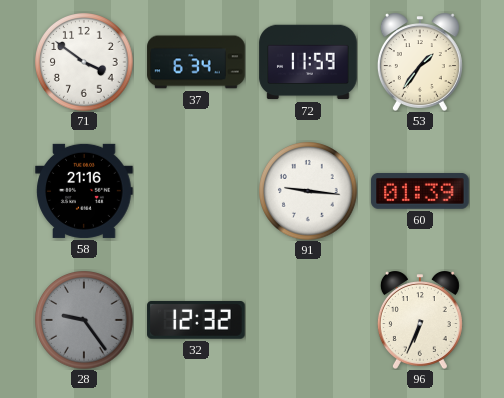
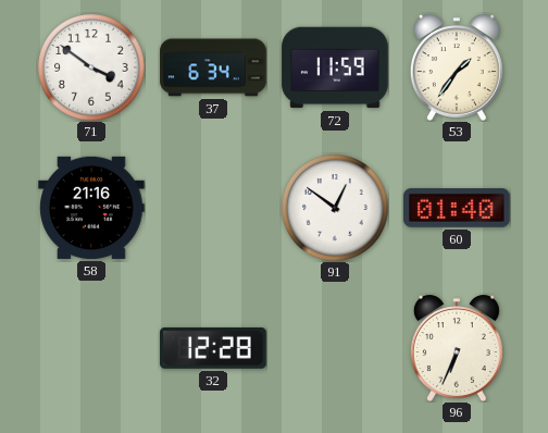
91: 9:16 -> 12:51 (335, 208)
60: 01:39 -> 01:40 (457, 209)
28: 9:24 -> none (84, 320)
32: 12:32 -> 12:28 (213, 348)
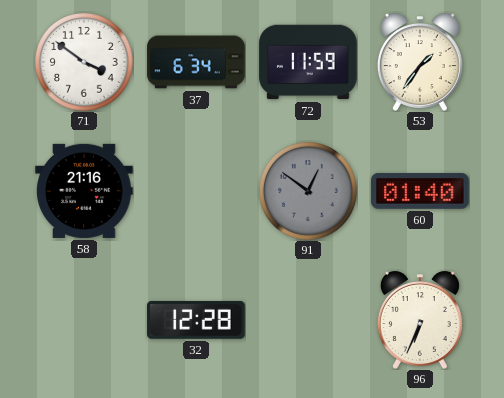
91 dial: white -> grey (308, 191)
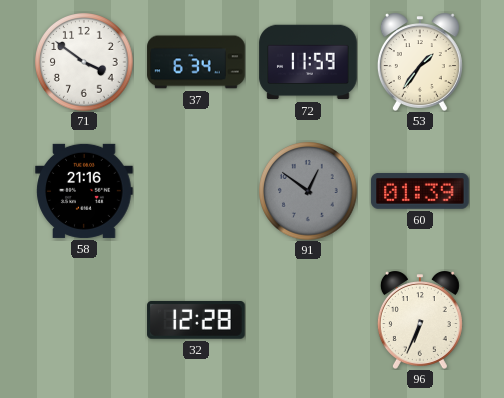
60: 01:40 -> 01:39 (420, 192)
